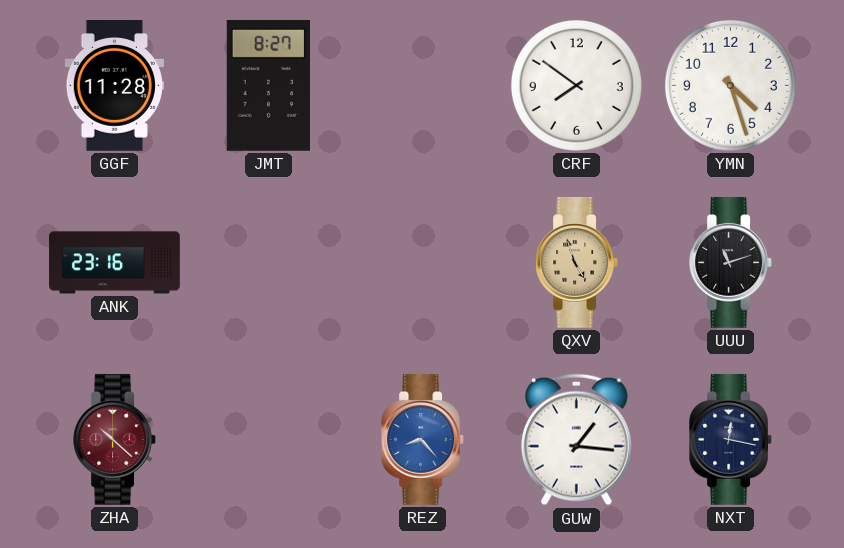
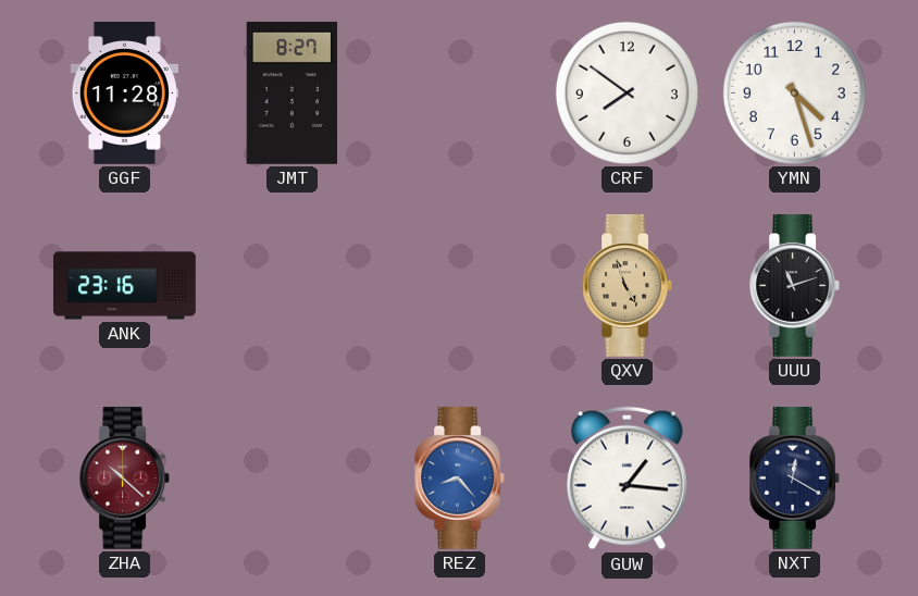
NXT: 12:17 -> 12:20 (794, 477)
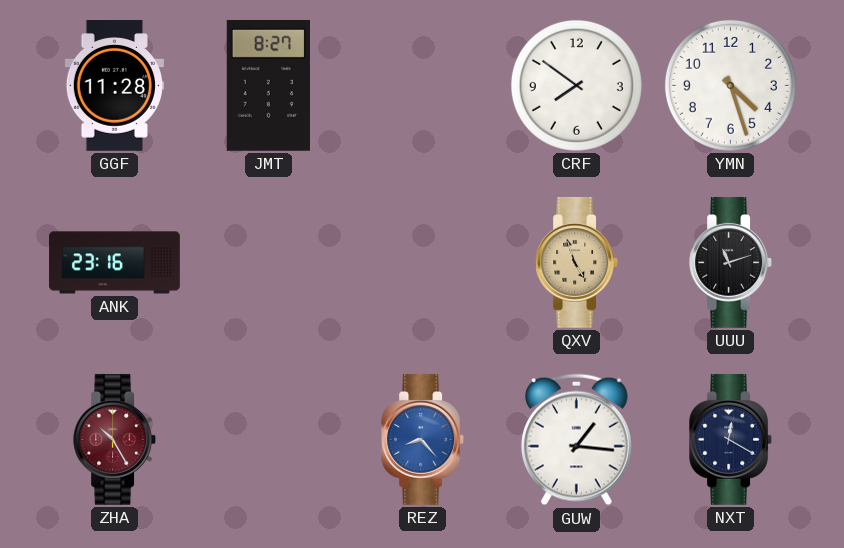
ZHA: 10:22 -> 10:25 (114, 439)
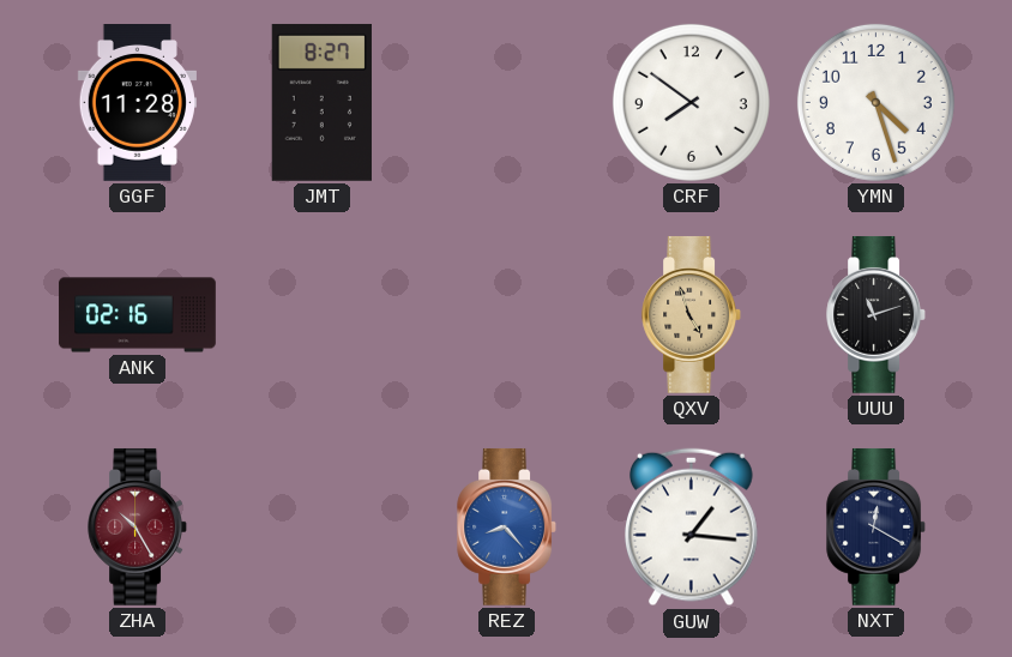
ANK: 23:16 -> 02:16 (138, 315)
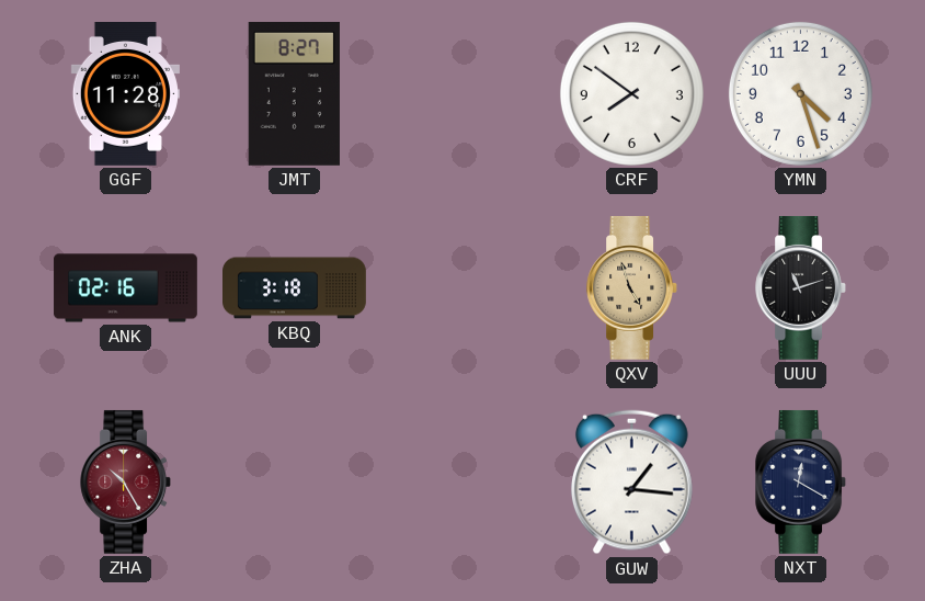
KBQ: none -> 3:18 (295, 288)
REZ: 8:23 -> none (506, 526)
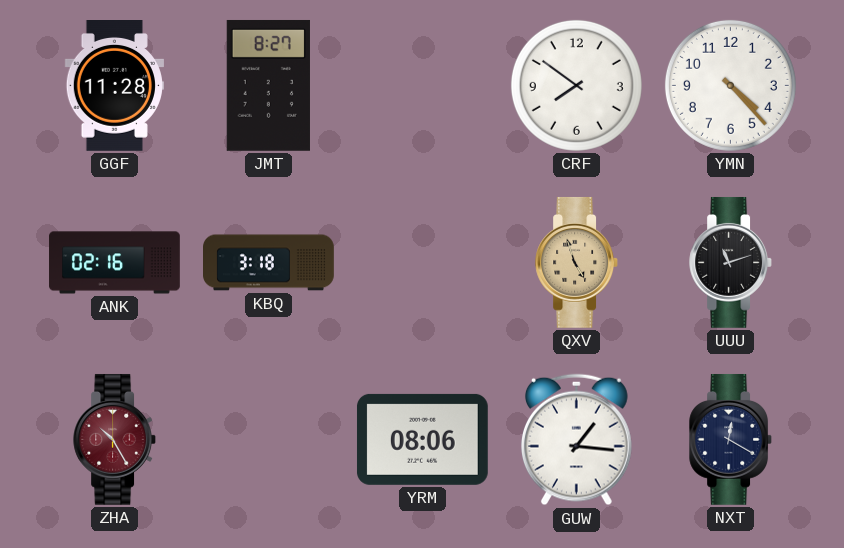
YMN: 4:27 -> 4:23 (730, 85)
YRM: none -> 08:06 (422, 439)
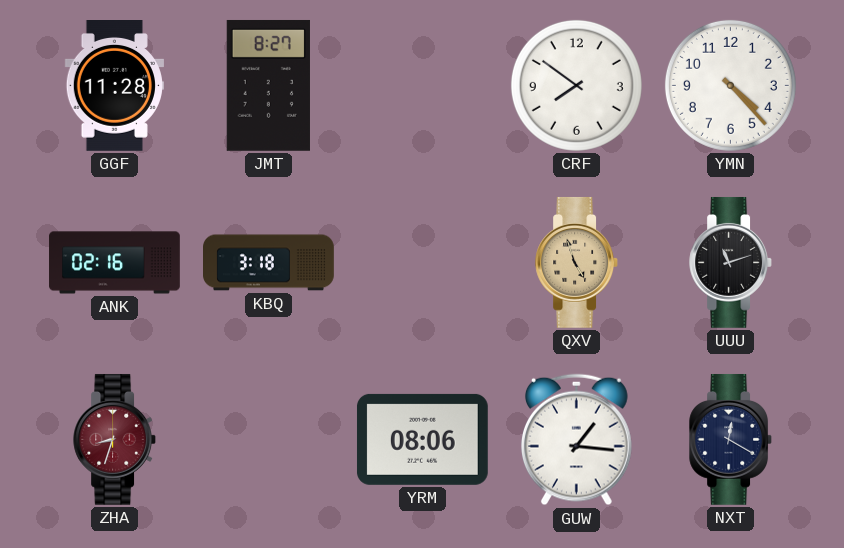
ZHA: 10:25 -> 8:33 (114, 439)
